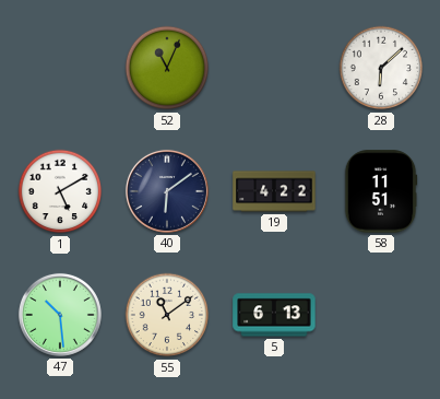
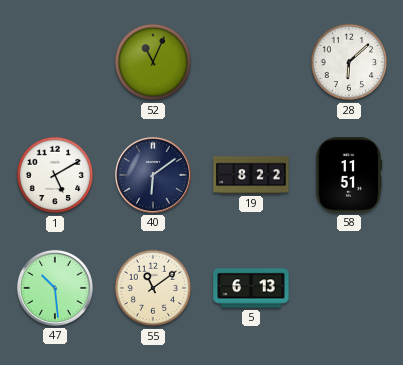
19: 4:22 -> 8:22 (251, 175)
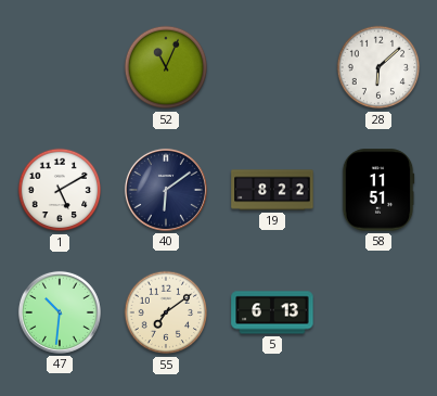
47: 10:29 -> 10:31 (60, 312)
55: 11:09 -> 7:09 (166, 312)
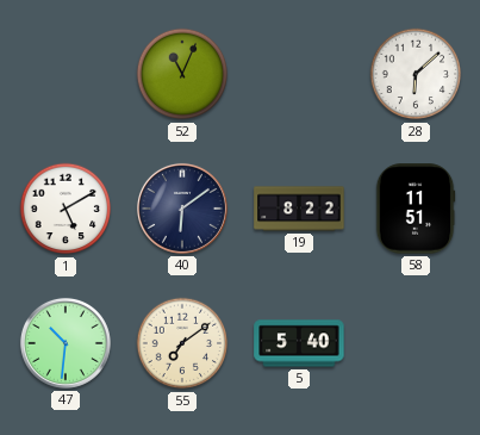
5: 6:13 -> 5:40 (299, 343)
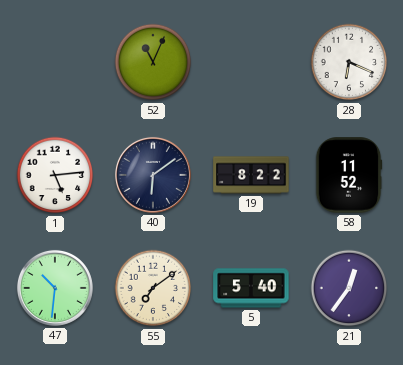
28: 6:08 -> 6:19 (349, 62)
1: 5:10 -> 5:14 (55, 175)
58: 11:51 -> 11:52 (349, 175)
21: none -> 12:36 (349, 288)
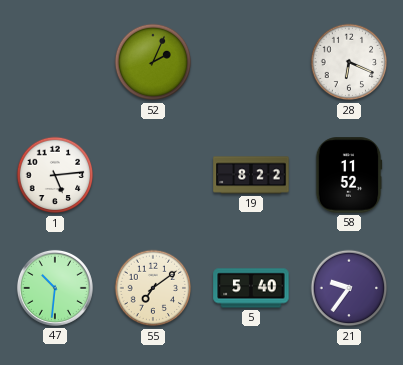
52: 11:04 -> 2:04 (153, 62)
40: 6:09 -> none (153, 175)
21: 12:36 -> 9:36 (349, 288)
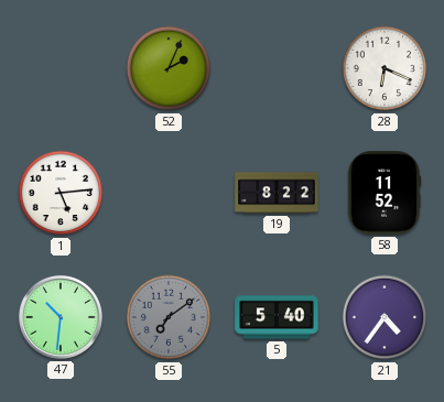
55 dial: cream -> grey (169, 317)
21: 9:36 -> 4:36 (385, 317)
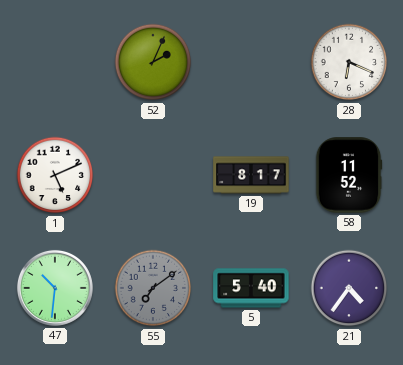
1: 5:14 -> 5:11 (55, 175)
19: 8:22 -> 8:17 (251, 175)
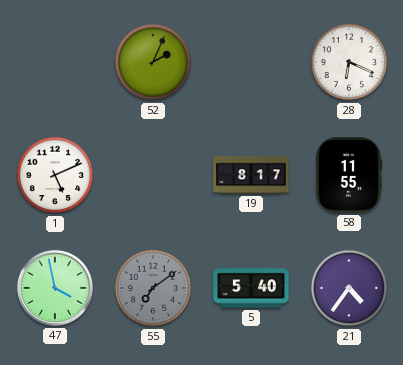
58: 11:52 -> 11:55 (349, 175)
47: 10:31 -> 3:58 (55, 288)
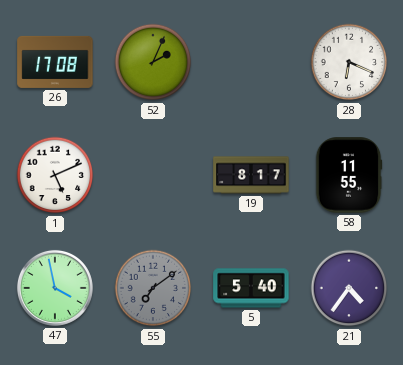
26: none -> 17:08 (55, 62)
